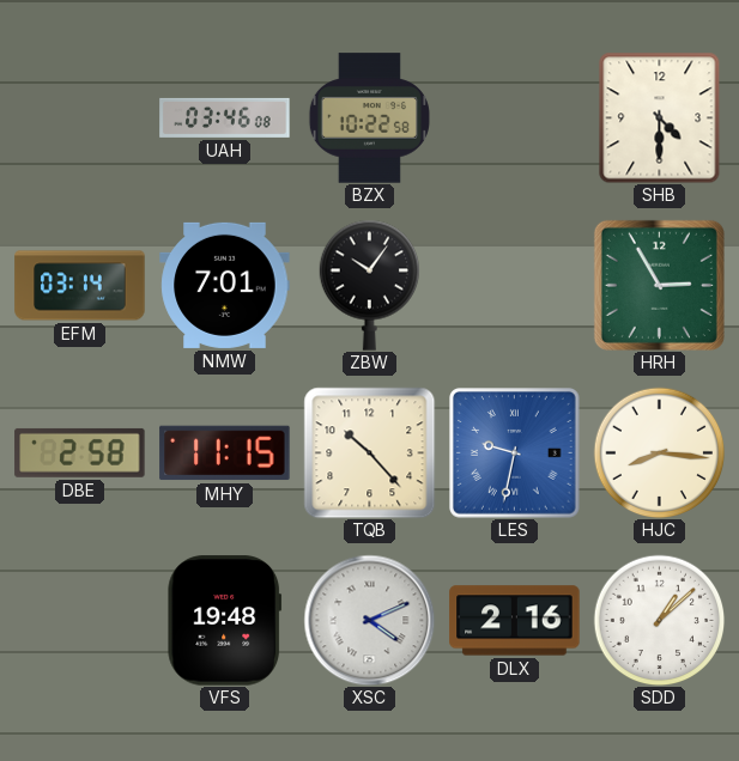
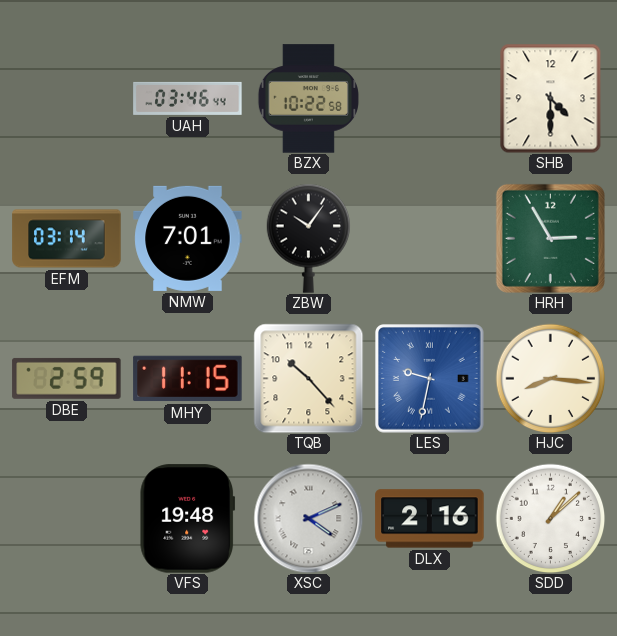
UAH: 03:46:08 -> 03:46:44 (188, 98)
DBE: 2:58 -> 2:59 (67, 378)
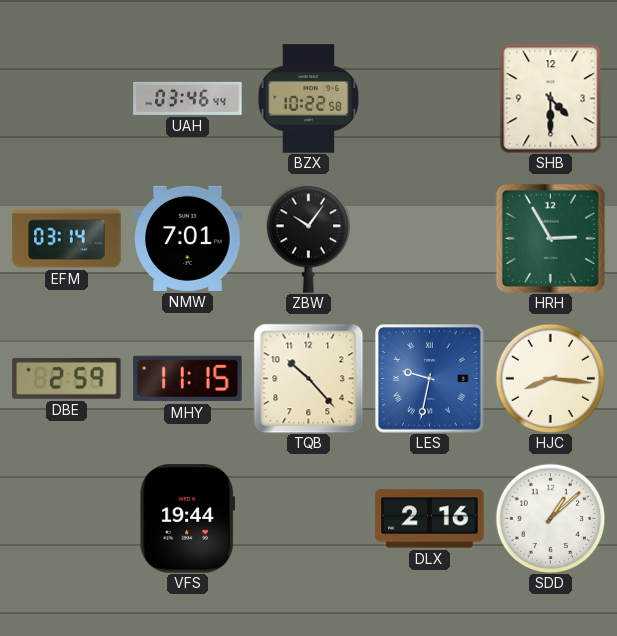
VFS: 19:48 -> 19:44 (188, 519)
XSC: 4:11 -> none (308, 518)
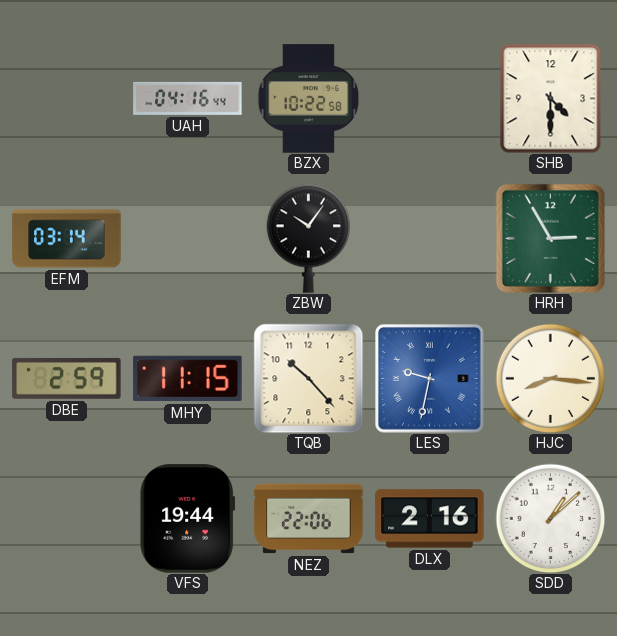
UAH: 03:46 -> 04:16 (188, 98)
NMW: 7:01 -> none (188, 238)
NEZ: none -> 22:06 (309, 519)
